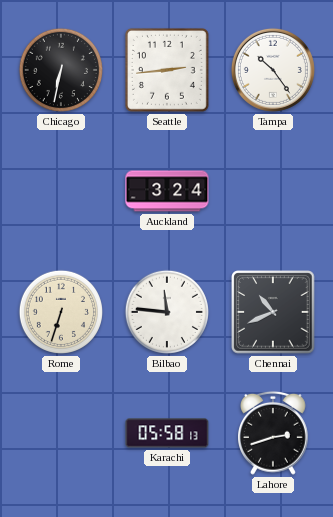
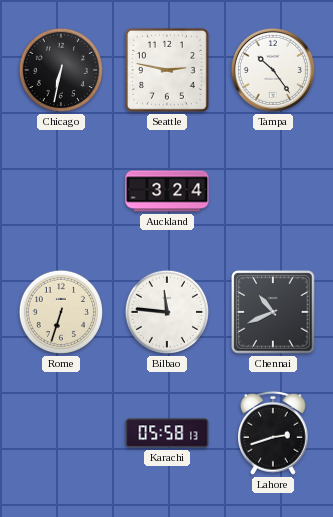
Seattle: 2:44 -> 2:47 (167, 70)
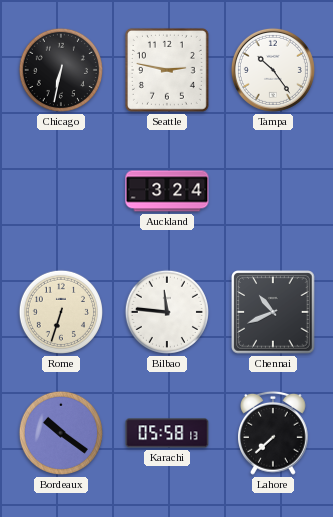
Bordeaux: none -> 10:21 (60, 433)
Lahore: 2:42 -> 7:38 (274, 433)
